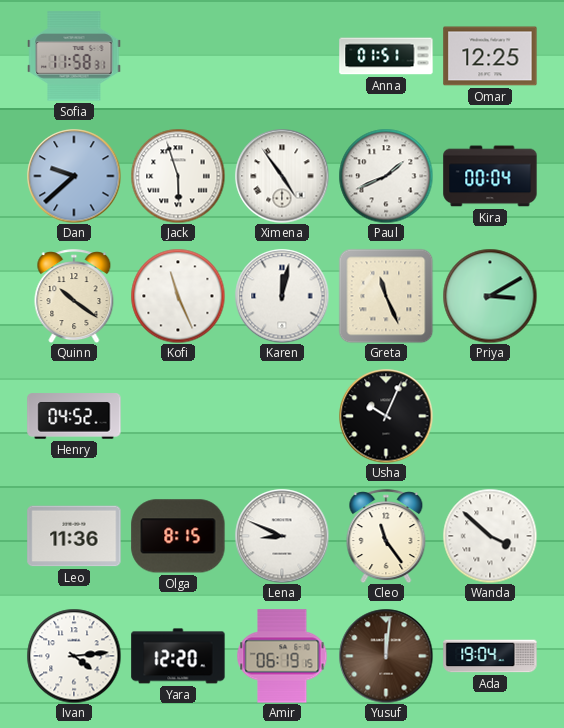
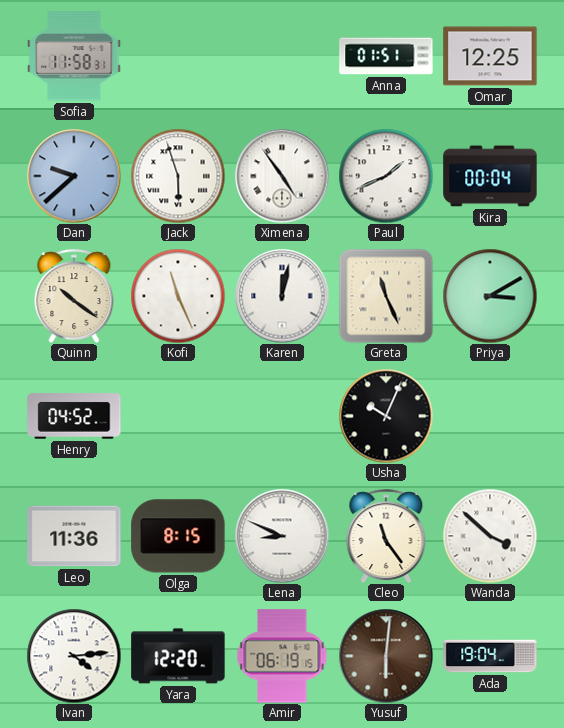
Yusuf: 12:01 -> 6:01 (386, 656)
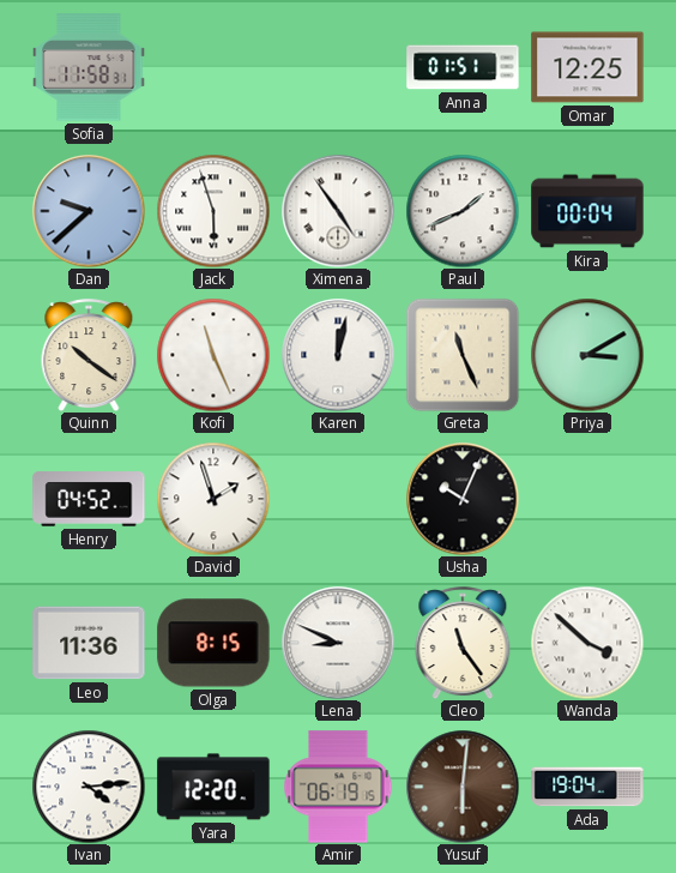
David: none -> 1:57 (213, 499)
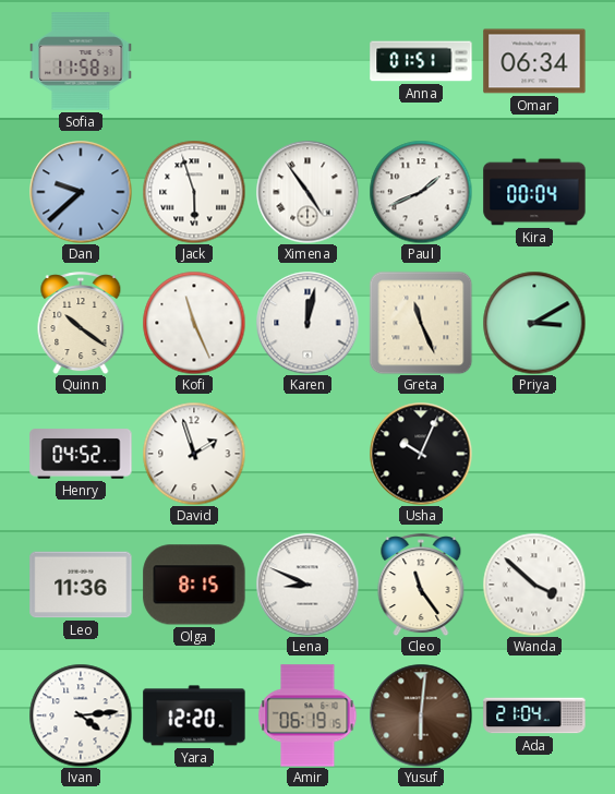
Omar: 12:25 -> 06:34 (534, 61)
Ada: 19:04 -> 21:04 (534, 715)
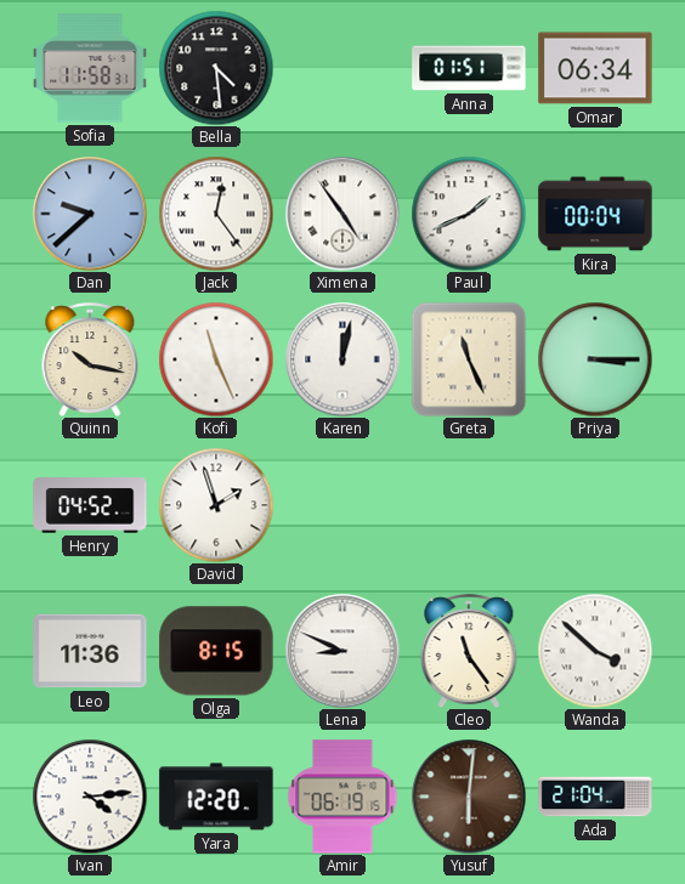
Bella: none -> 4:29 (216, 68)
Jack: 5:57 -> 12:24 (216, 214)
Quinn: 10:21 -> 10:17 (90, 359)
Priya: 3:10 -> 3:15 (595, 359)
Usha: 10:04 -> none (421, 454)
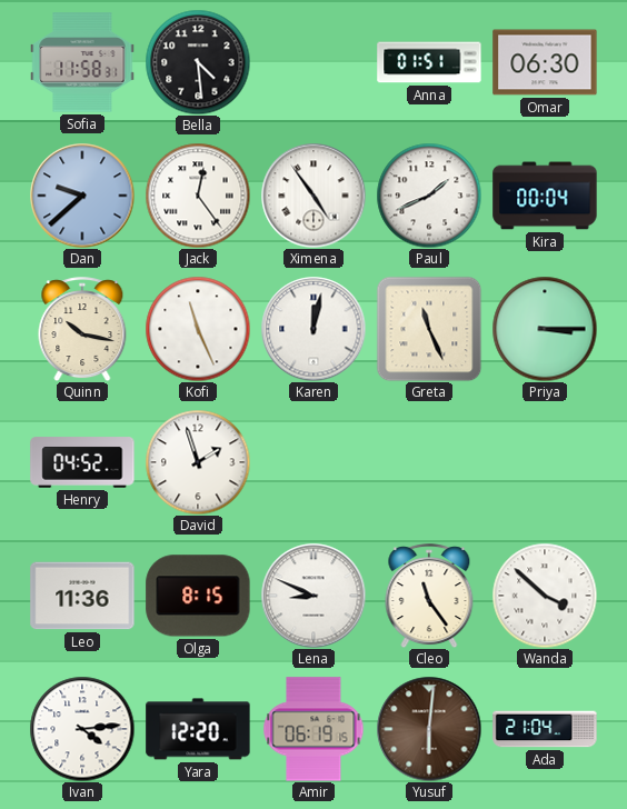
Omar: 06:34 -> 06:30 (545, 62)
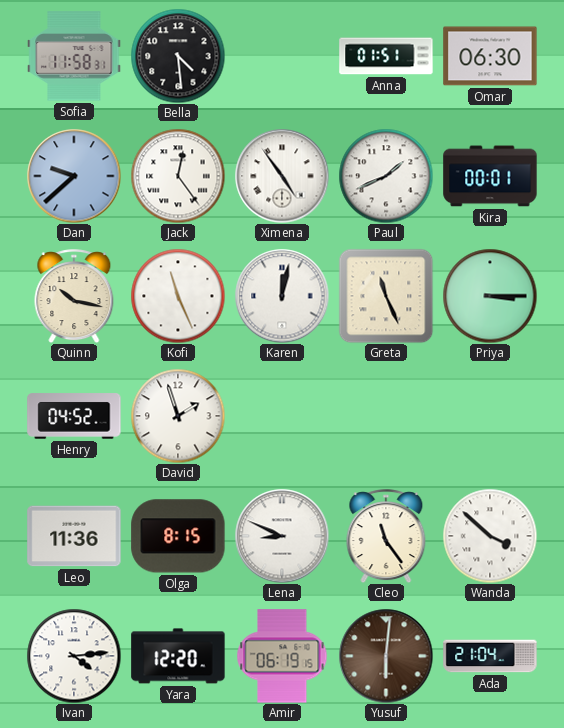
Kira: 00:04 -> 00:01 (490, 176)
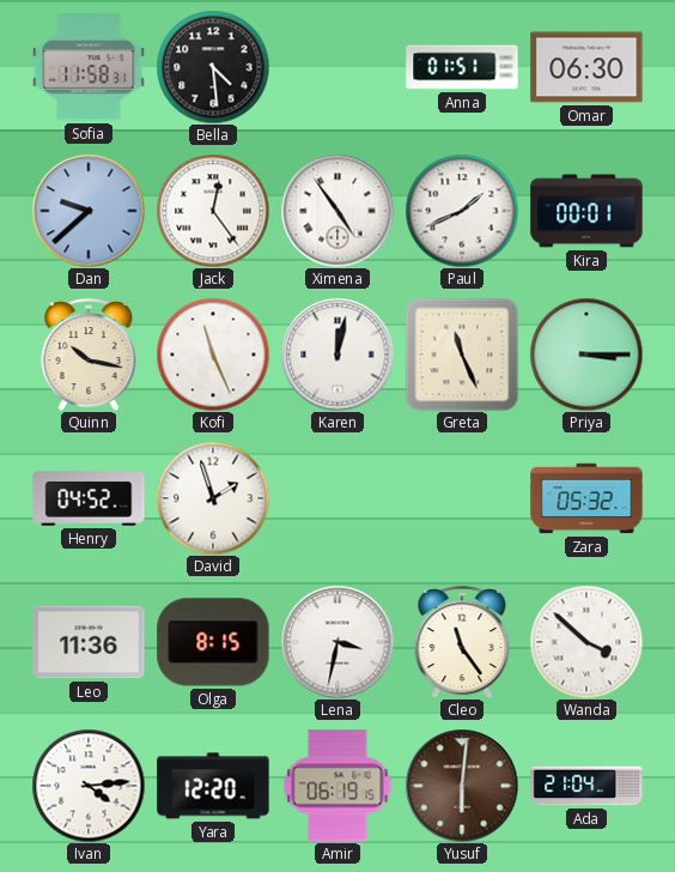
Zara: none -> 05:32 (586, 498)
Lena: 8:49 -> 3:32 (337, 642)
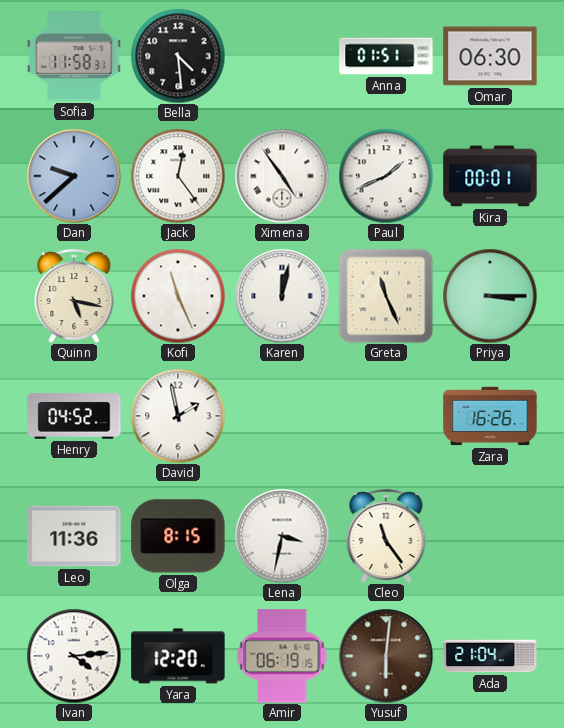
Quinn: 10:17 -> 5:17 (74, 296)
David: 1:57 -> 1:58 (178, 416)
Zara: 05:32 -> 16:26 (490, 416)
Wanda: 3:52 -> none (586, 642)
